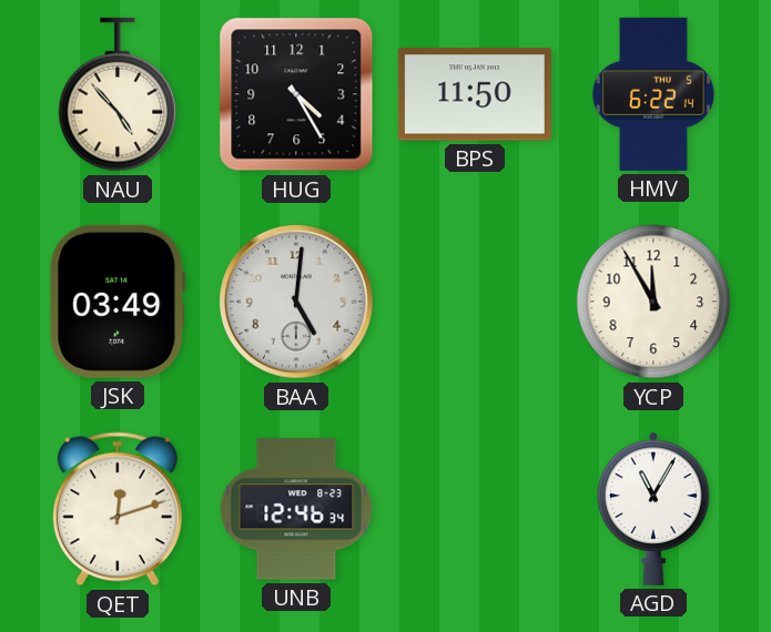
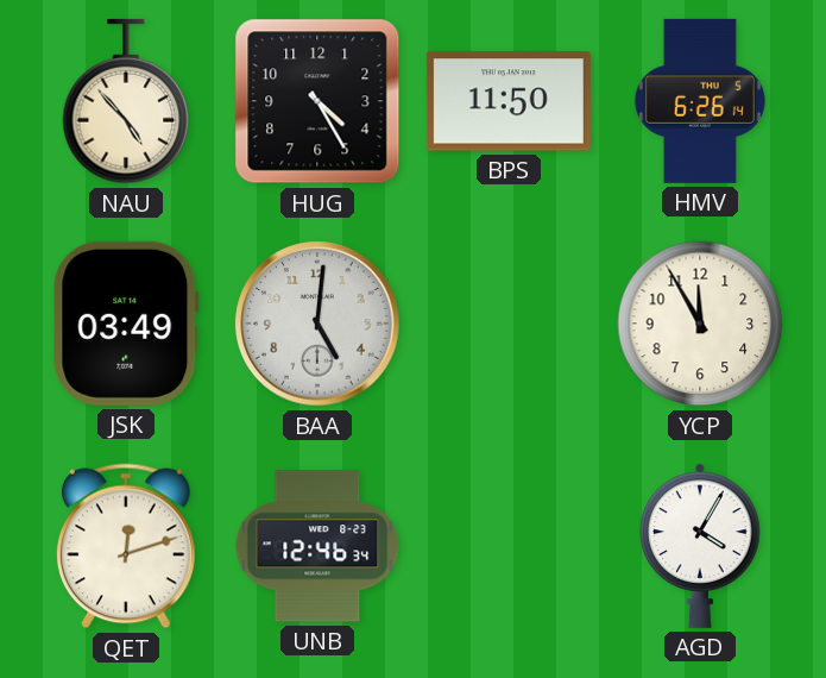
HMV: 6:22 -> 6:26 (700, 101)
AGD: 11:05 -> 4:05 (700, 546)
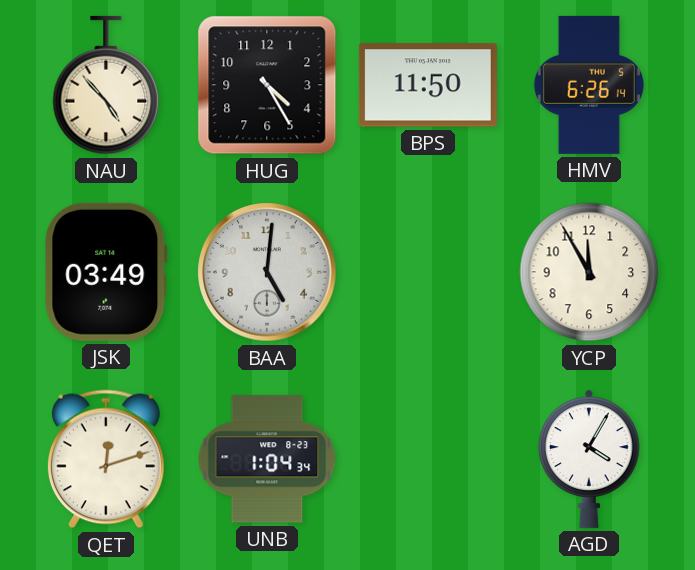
UNB: 12:46 -> 1:04 (267, 459)
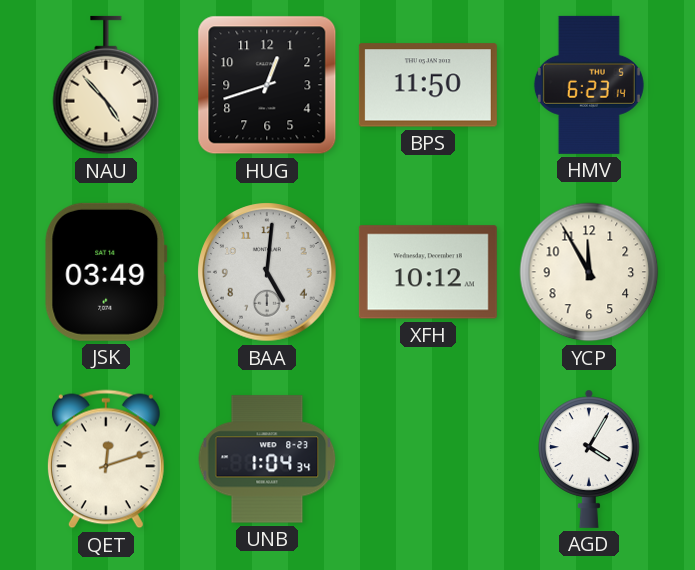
HUG: 4:25 -> 12:42 (267, 85)
HMV: 6:26 -> 6:23 (589, 85)
XFH: none -> 10:12 (428, 272)
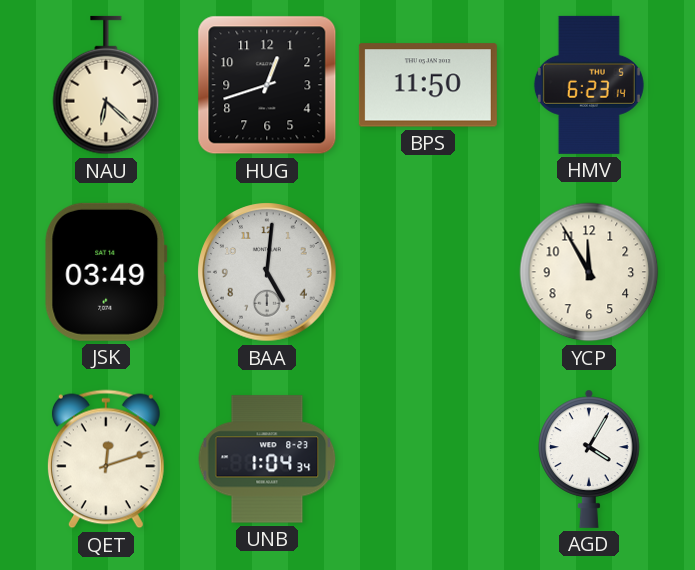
NAU: 4:53 -> 6:22 (106, 85)
XFH: 10:12 -> none (428, 272)
